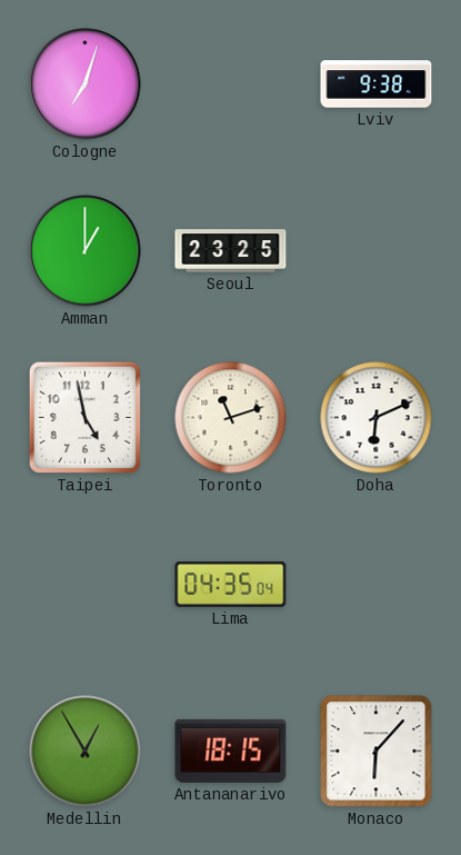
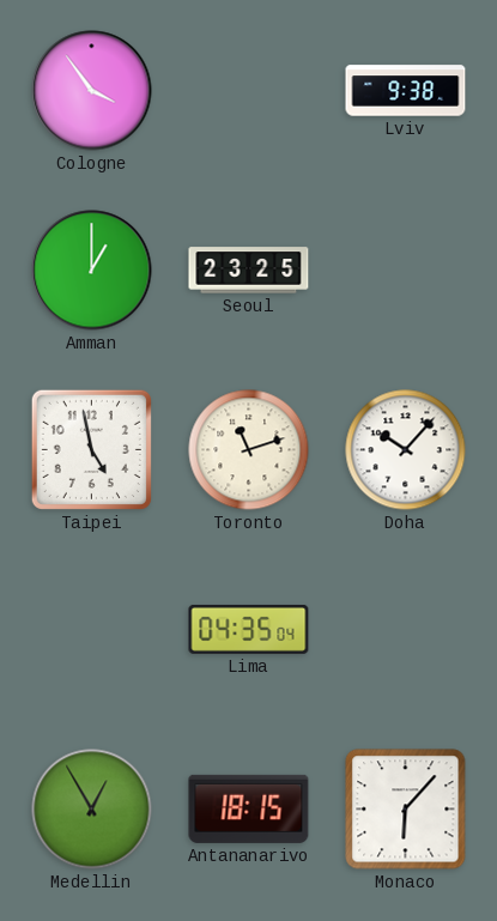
Cologne: 7:03 -> 3:54 (92, 91)
Doha: 6:11 -> 10:07 (406, 450)
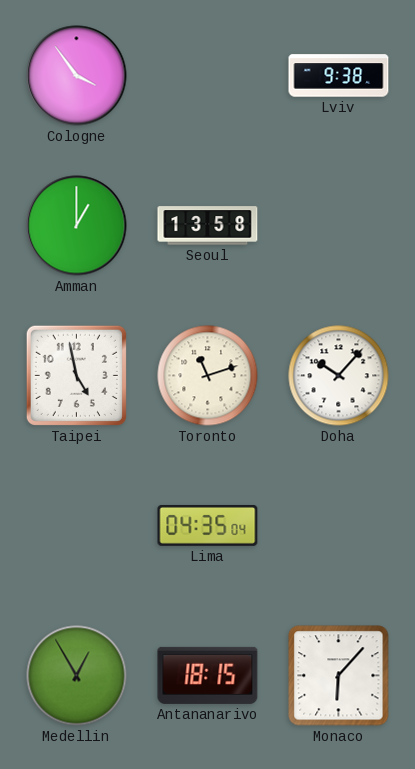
Seoul: 23:25 -> 13:58 (208, 226)
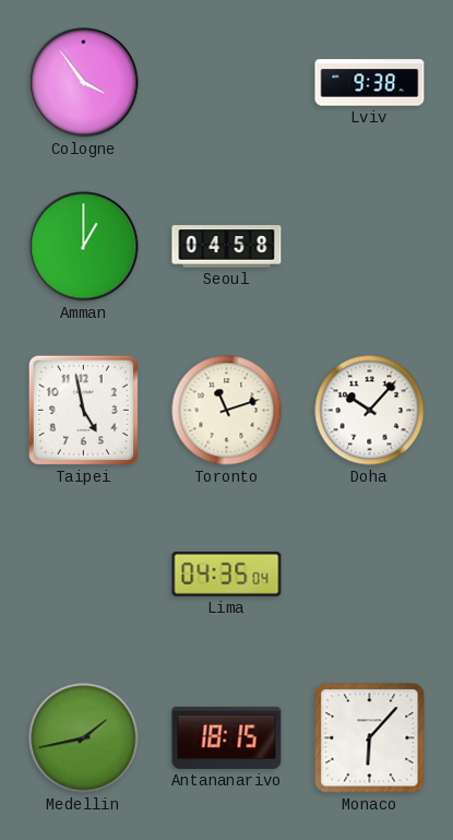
Seoul: 13:58 -> 04:58 (227, 247)
Medellin: 12:55 -> 1:43 (84, 738)
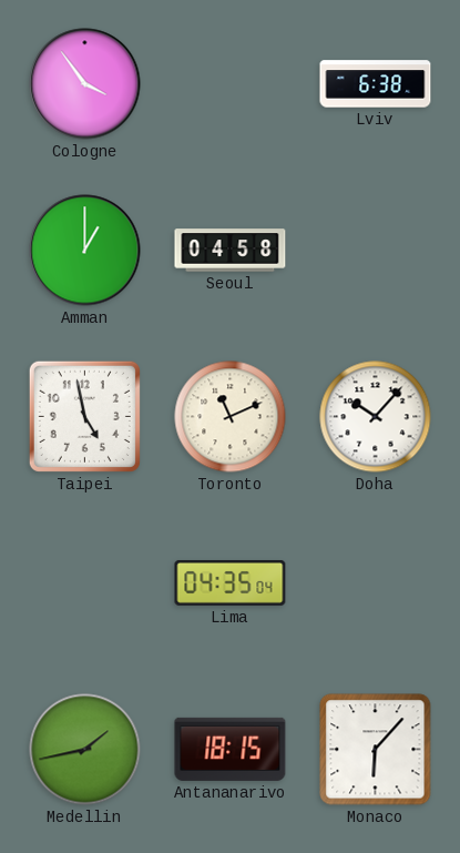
Lviv: 9:38 -> 6:38 (376, 84)
Toronto: 11:12 -> 11:11 (231, 417)
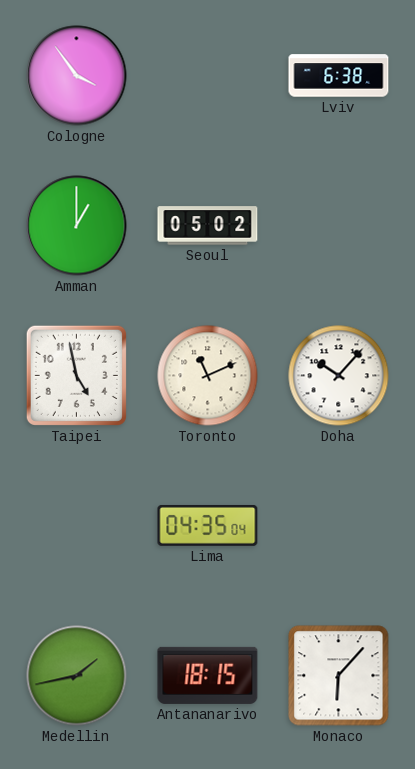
Seoul: 04:58 -> 05:02 (208, 226)
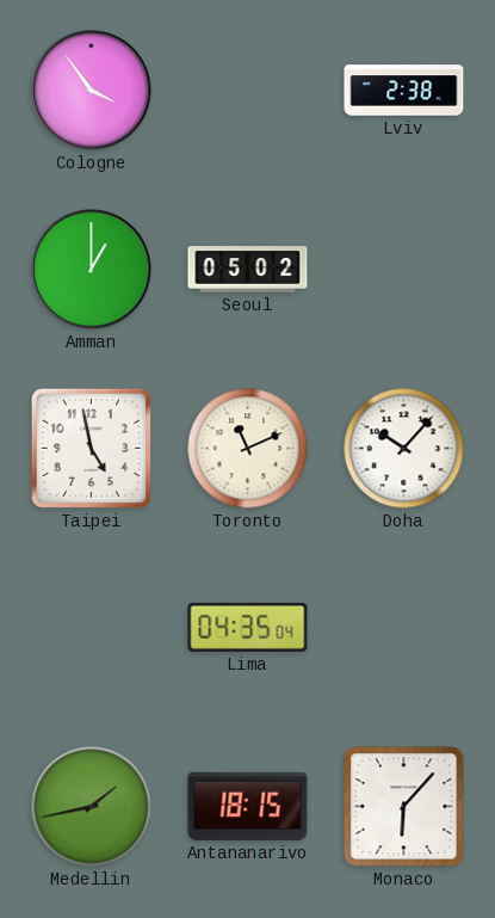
Lviv: 6:38 -> 2:38 (404, 91)
